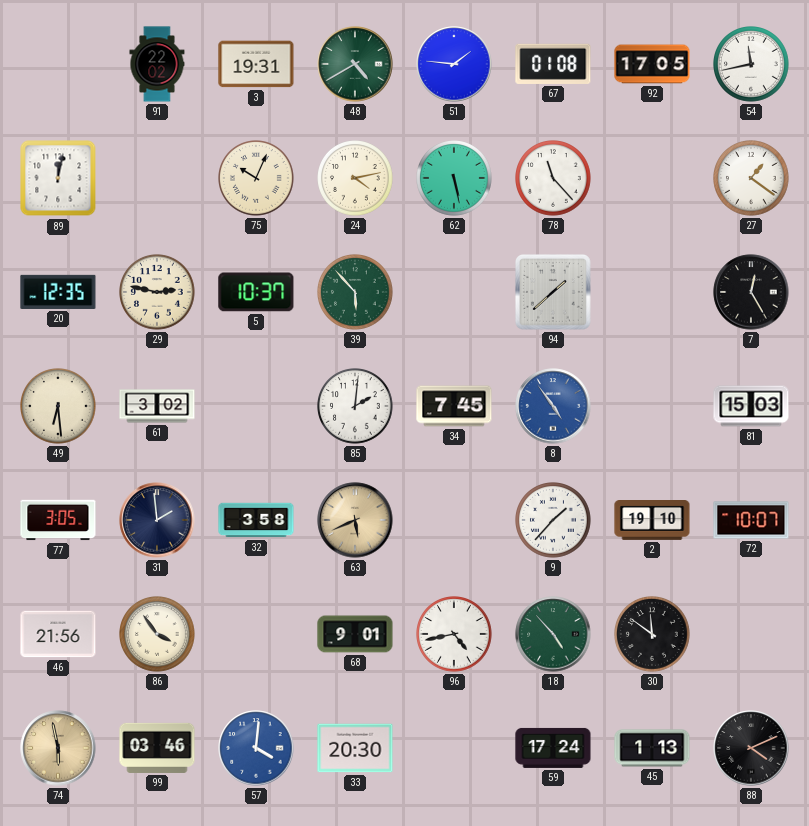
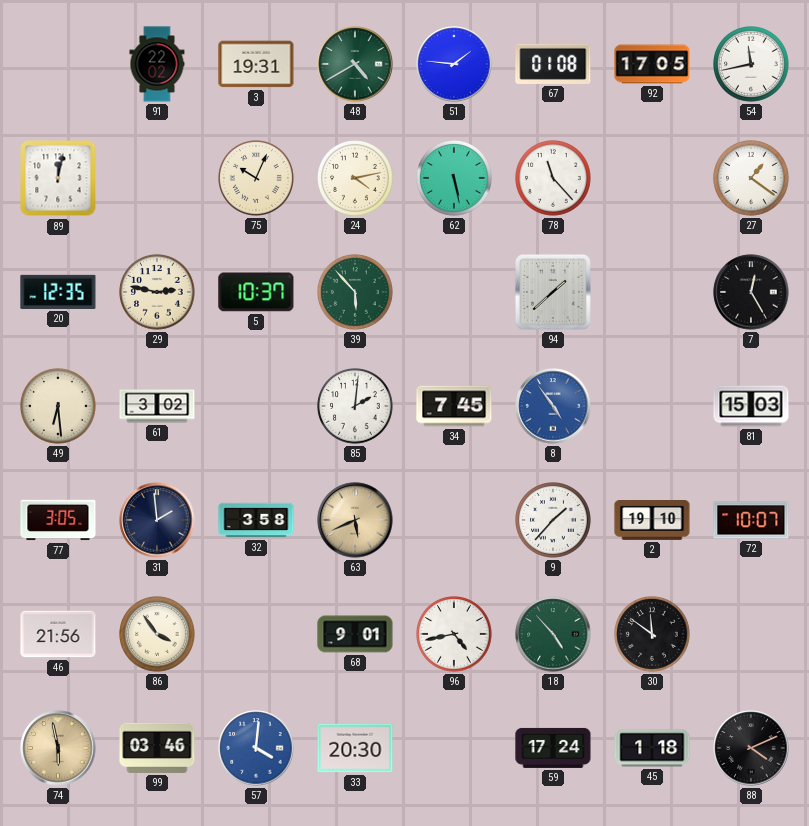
45: 1:13 -> 1:18 (652, 748)
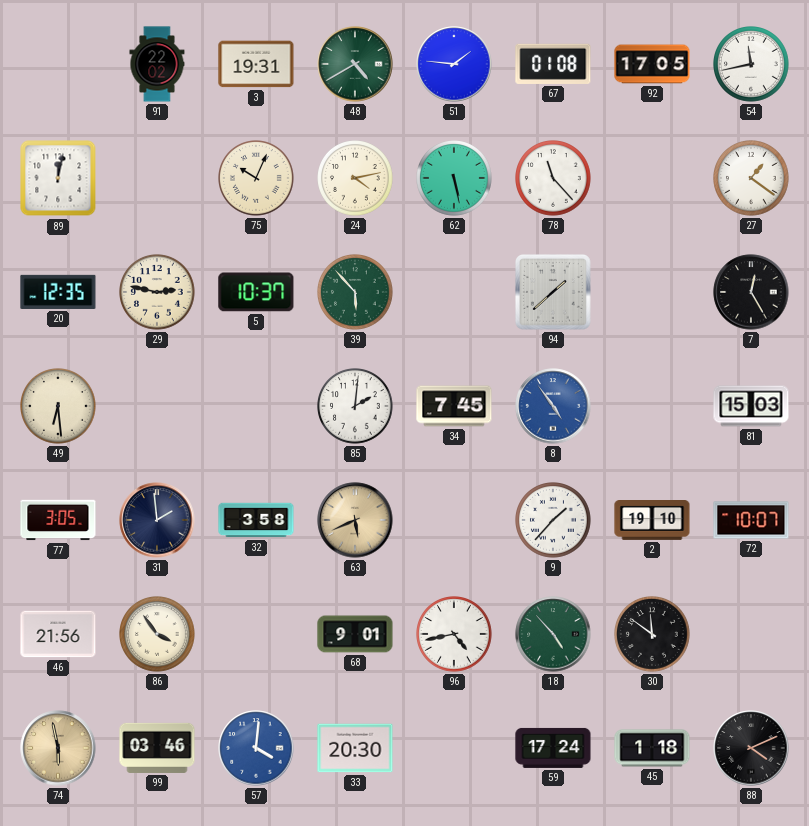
61: 3:02 -> none (157, 406)
